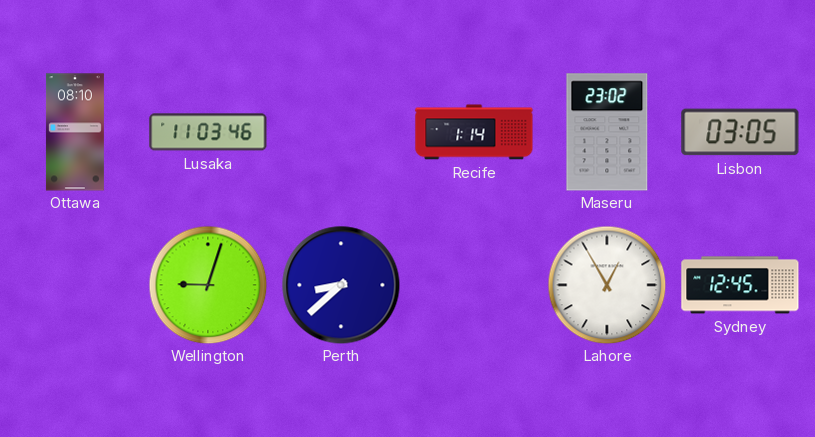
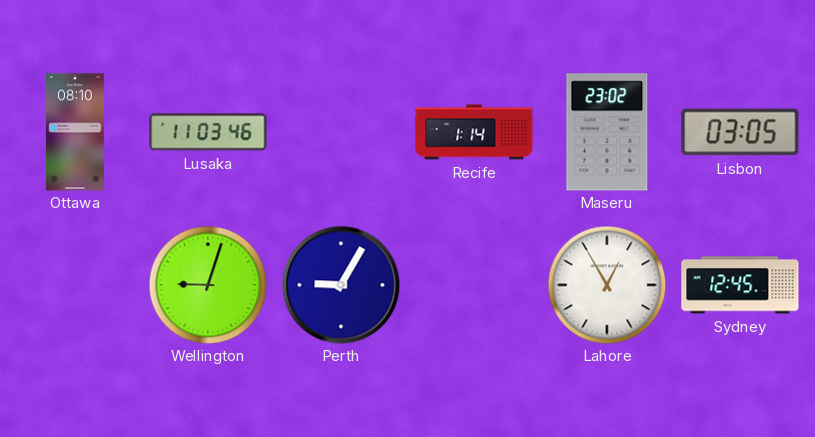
Perth: 8:38 -> 9:05 (341, 285)
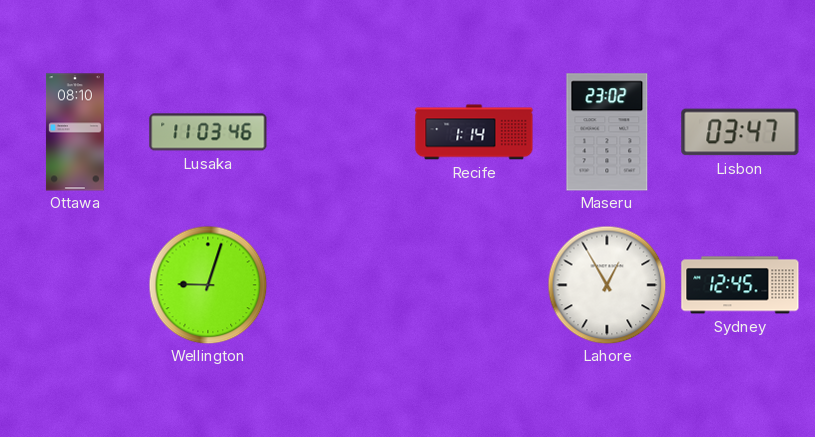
Lisbon: 03:05 -> 03:47 (740, 132)
Perth: 9:05 -> none (341, 285)
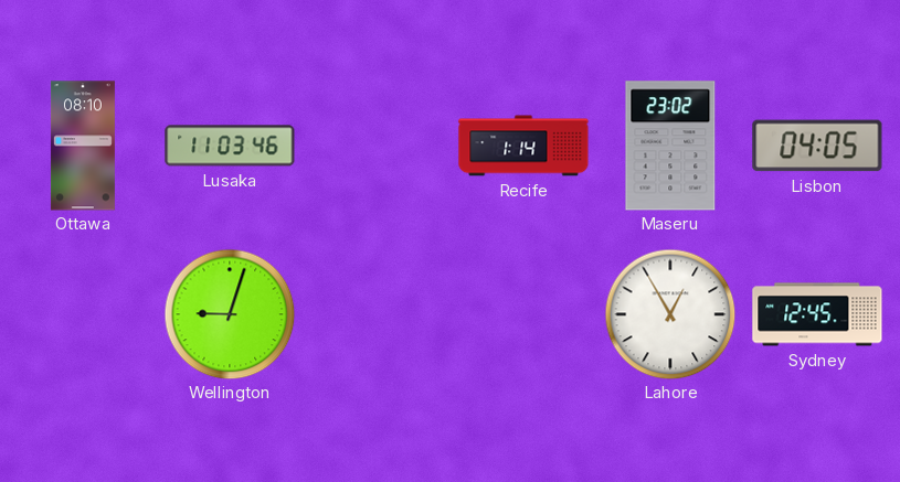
Lisbon: 03:47 -> 04:05 (817, 146)
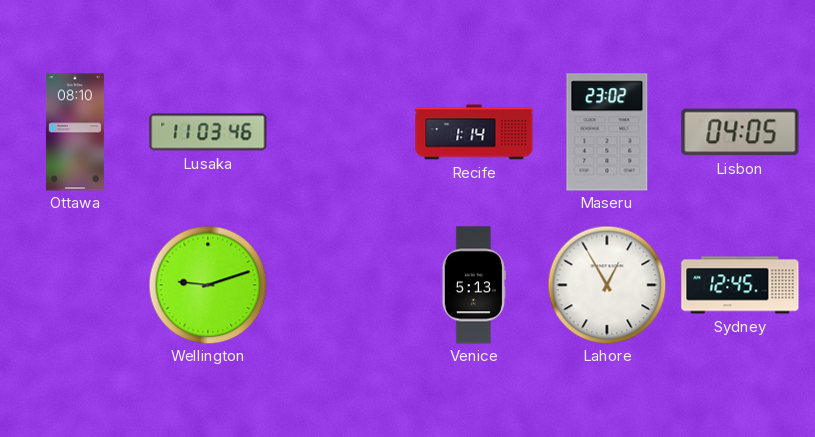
Wellington: 9:03 -> 9:12 (208, 285)
Venice: none -> 5:13 (474, 285)
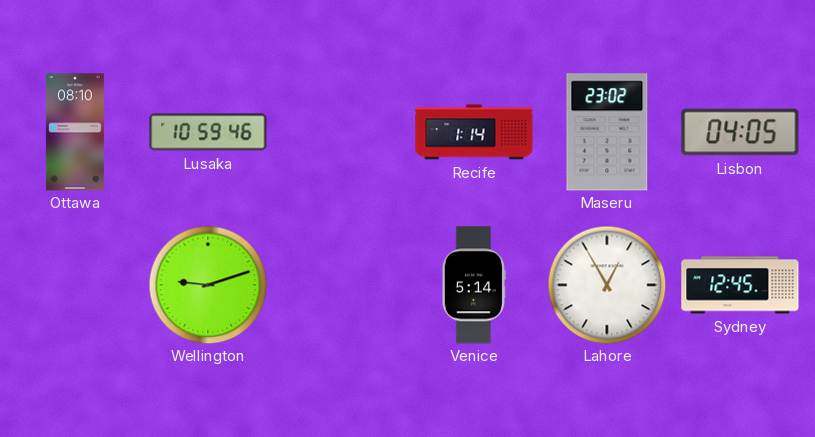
Lusaka: 11:03 -> 10:59 (208, 132)
Venice: 5:13 -> 5:14 (474, 285)
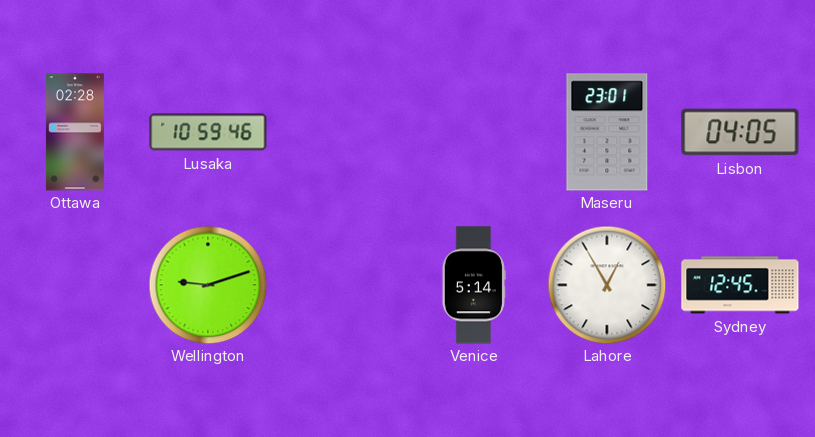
Ottawa: 08:10 -> 02:28 (75, 132)
Recife: 1:14 -> none (474, 132)
Maseru: 23:02 -> 23:01 (607, 132)
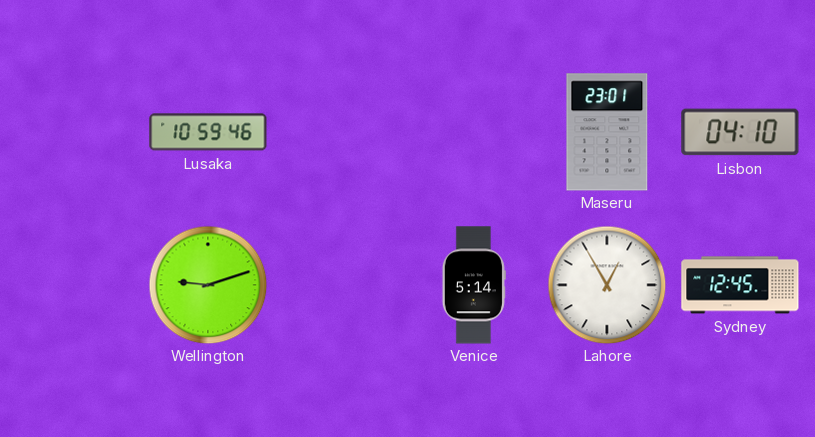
Ottawa: 02:28 -> none (75, 132)
Lisbon: 04:05 -> 04:10 (740, 132)
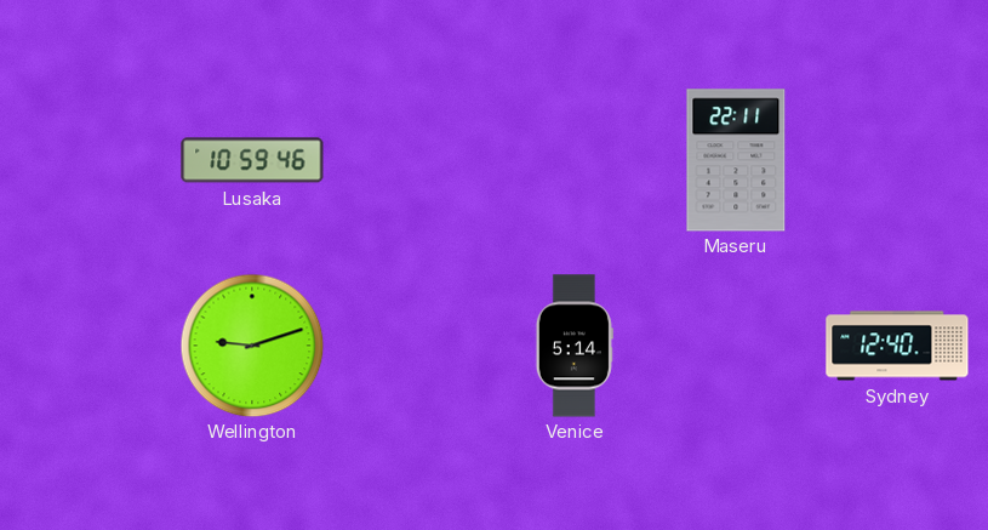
Maseru: 23:01 -> 22:11 (736, 160)
Lisbon: 04:10 -> none (740, 132)
Lahore: 12:55 -> none (607, 285)
Sydney: 12:45 -> 12:40 (897, 346)
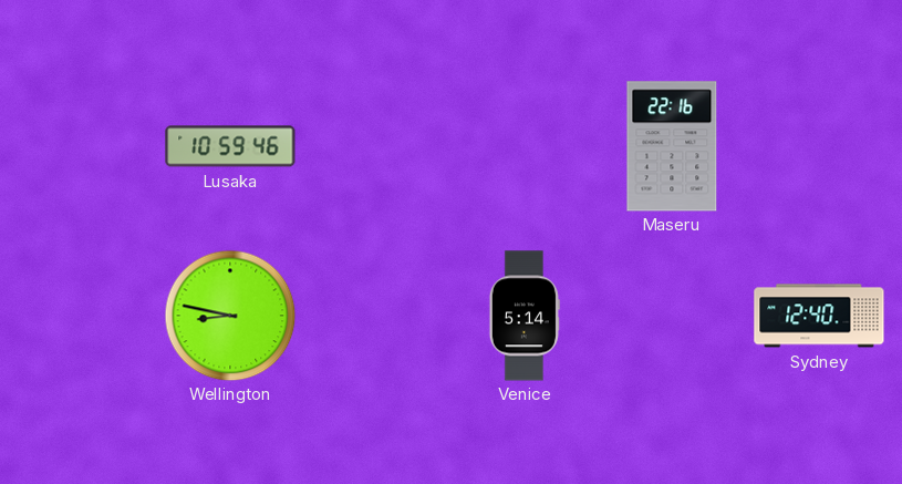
Maseru: 22:11 -> 22:16 (672, 146)
Wellington: 9:12 -> 8:47 (230, 316)
